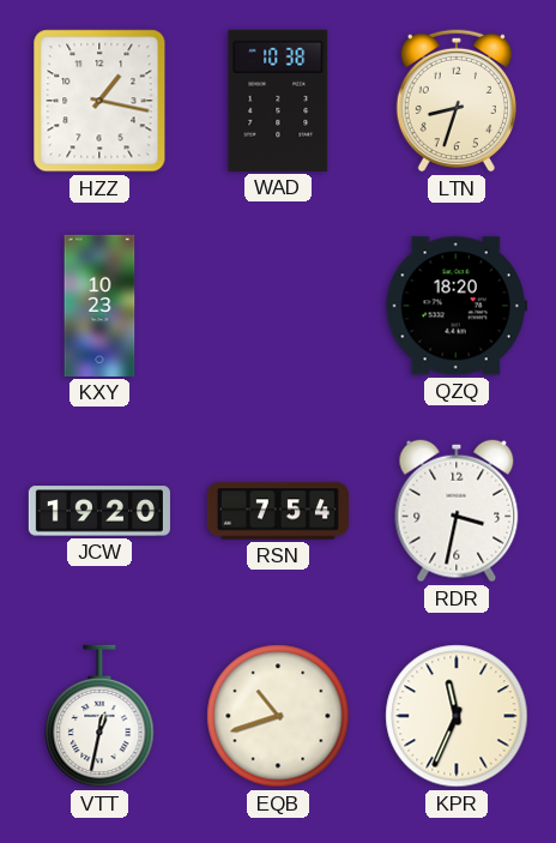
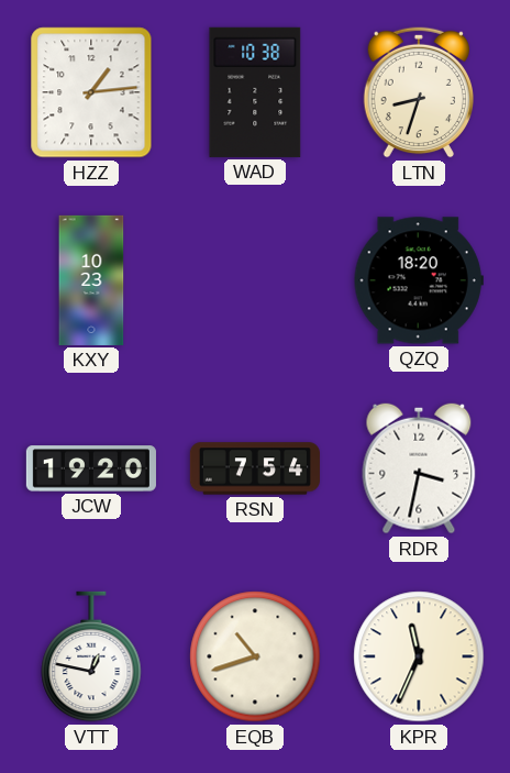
HZZ: 1:17 -> 1:14 (91, 92)
VTT: 12:32 -> 12:47 (91, 656)
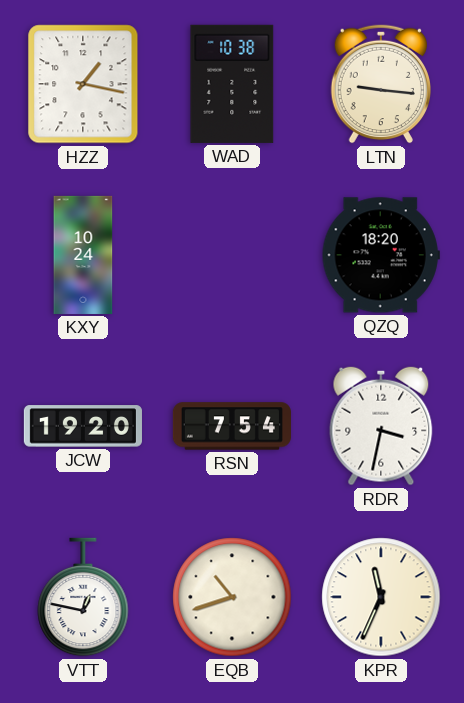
HZZ: 1:14 -> 1:17 (83, 84)
LTN: 8:33 -> 9:16 (380, 84)
KXY: 10:23 -> 10:24 (83, 255)
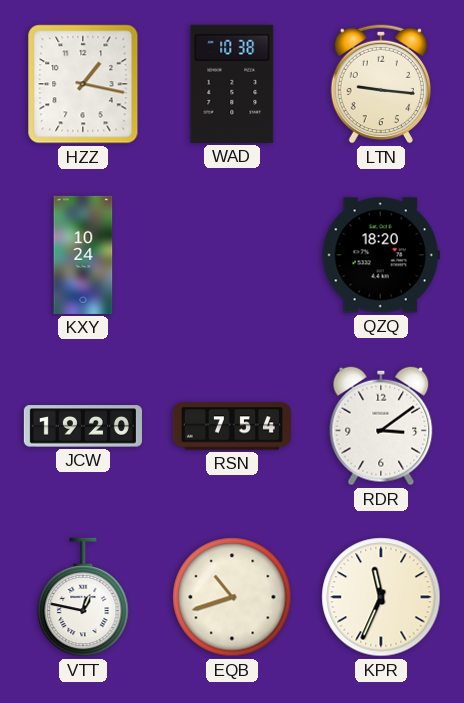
RDR: 3:32 -> 3:09 (381, 426)
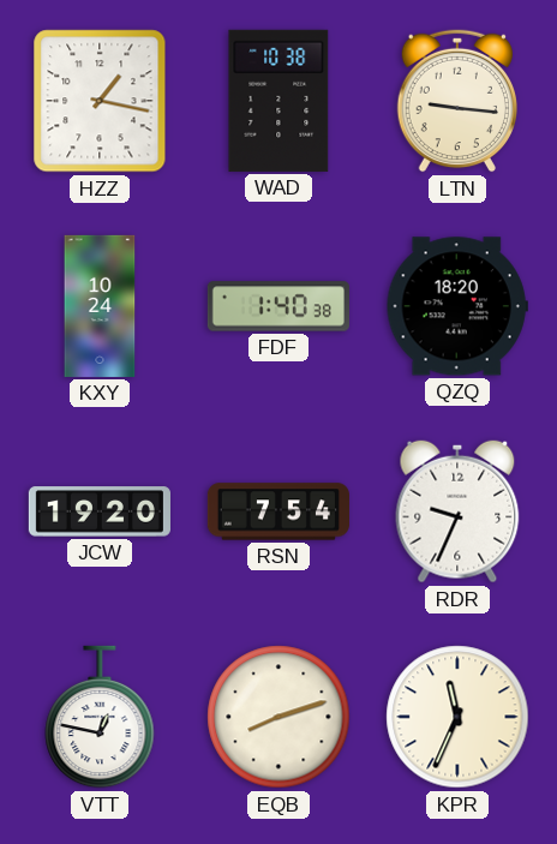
FDF: none -> 1:40 (278, 306)
RDR: 3:09 -> 9:34 (457, 511)
EQB: 10:42 -> 8:12 (278, 717)
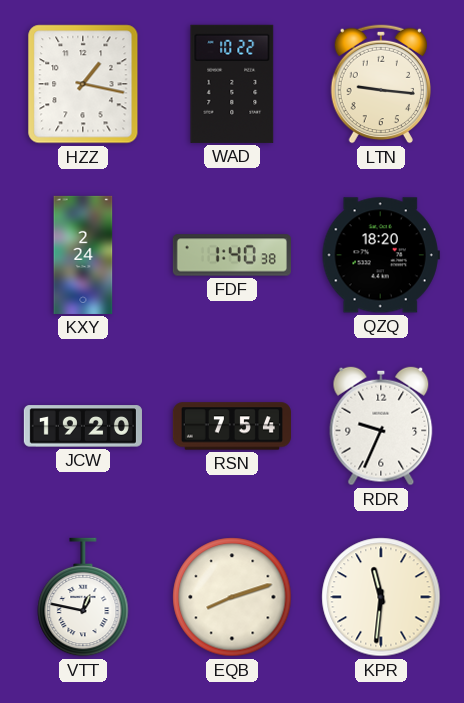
WAD: 10:38 -> 10:22 (232, 84)
KXY: 10:24 -> 2:24 (83, 255)
KPR: 11:34 -> 11:31 (381, 597)
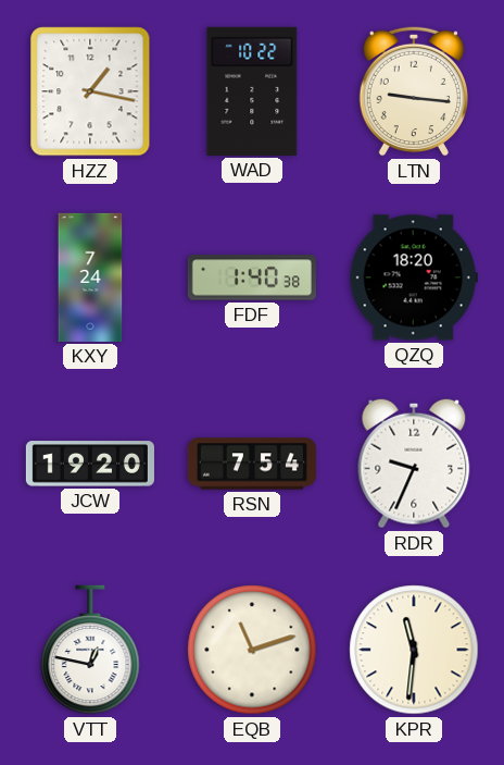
KXY: 2:24 -> 7:24 (90, 277)
EQB: 8:12 -> 11:12 (252, 650)
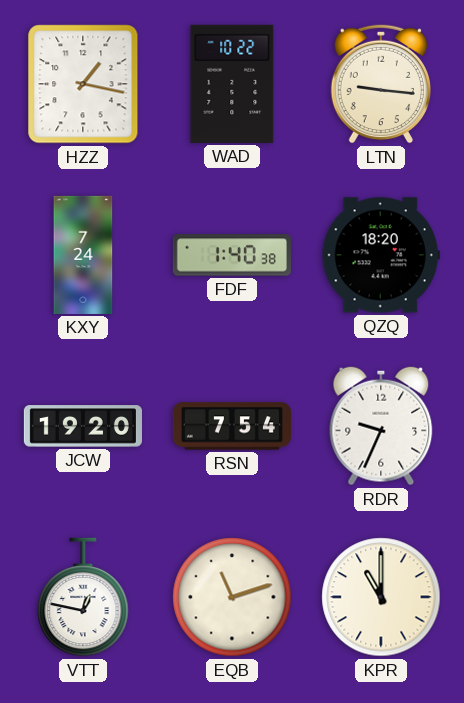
KPR: 11:31 -> 11:00 (381, 597)
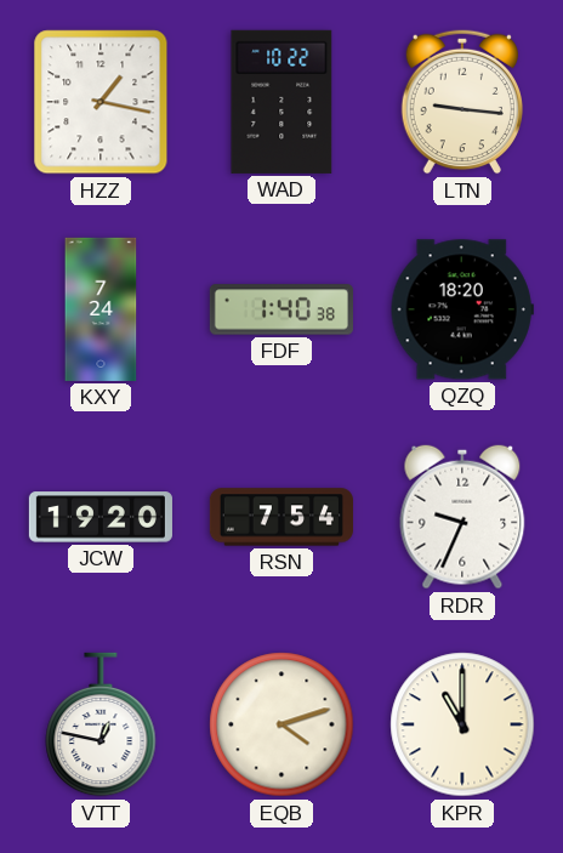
EQB: 11:12 -> 4:12 (281, 724)
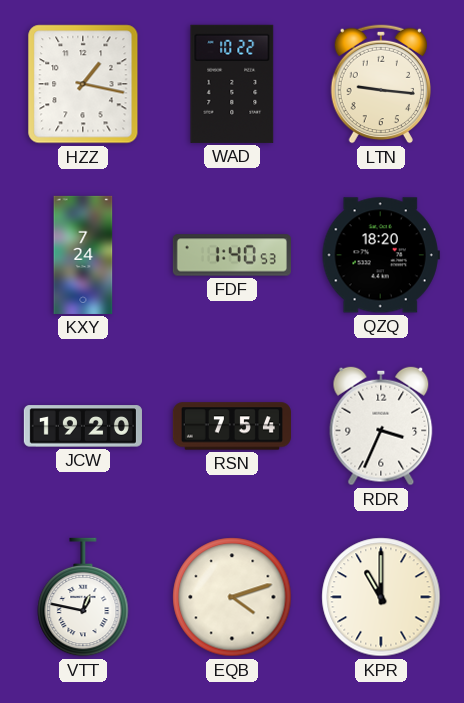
FDF: 1:40:38 -> 1:40:53 (232, 255)
RDR: 9:34 -> 3:34 (381, 426)
